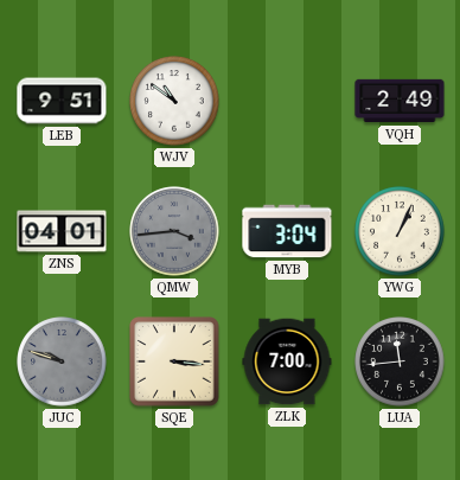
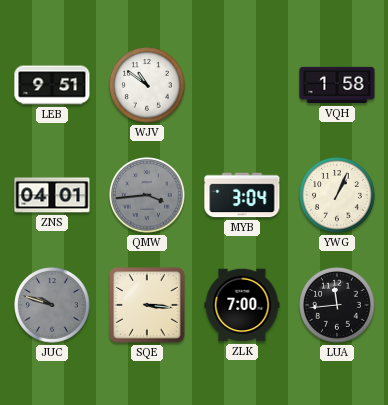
VQH: 2:49 -> 1:58 (337, 85)
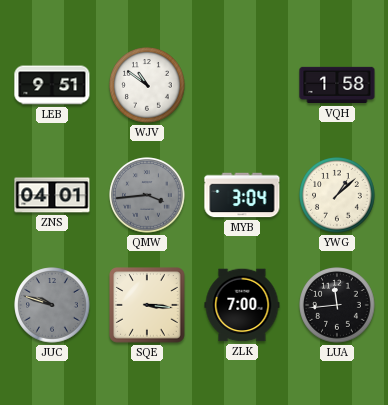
YWG: 1:04 -> 1:08 (337, 195)
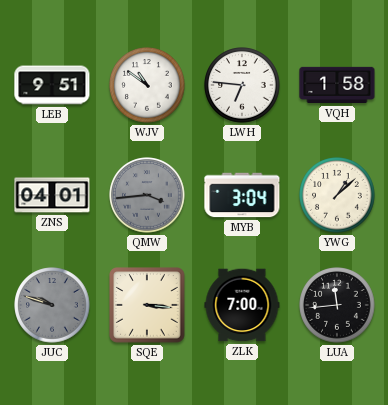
LWH: none -> 6:46 (242, 85)
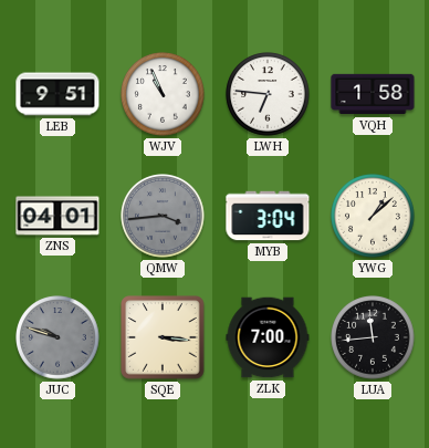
WJV: 10:51 -> 10:56 (163, 94)
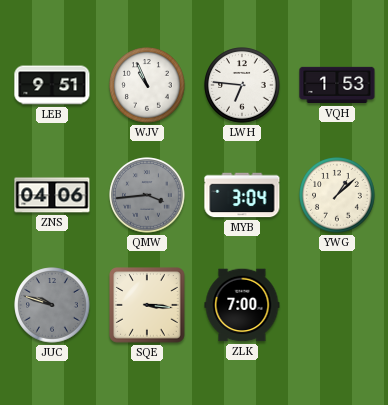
VQH: 1:58 -> 1:53 (337, 85)
ZNS: 04:01 -> 04:06 (52, 195)
LUA: 11:44 -> none (373, 337)
